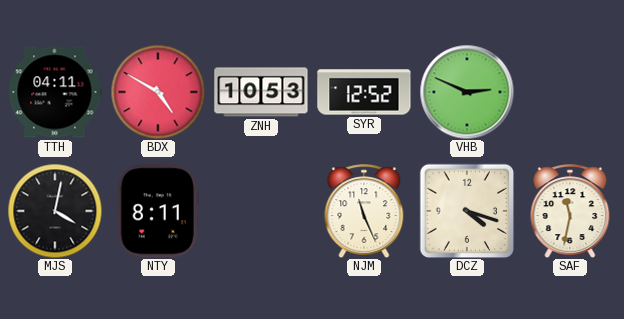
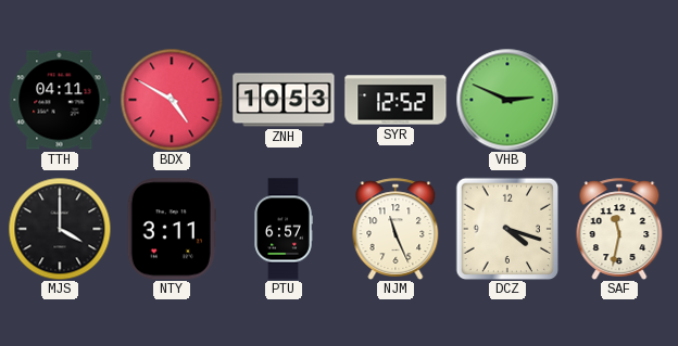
MJS: 4:02 -> 4:00 (60, 229)
NTY: 8:11 -> 3:11 (172, 229)
PTU: none -> 6:57 (284, 229)
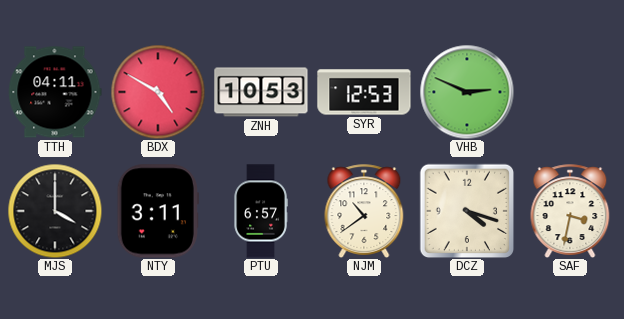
SYR: 12:52 -> 12:53 (364, 92)
NJM: 11:26 -> 10:39 (364, 211)
SAF: 11:32 -> 3:32 (570, 211)
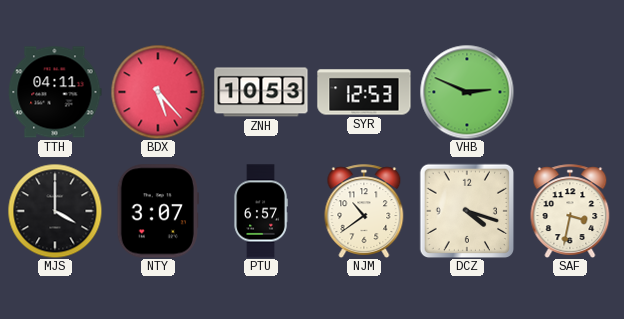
BDX: 4:50 -> 5:23 (158, 92)
NTY: 3:11 -> 3:07 (158, 211)
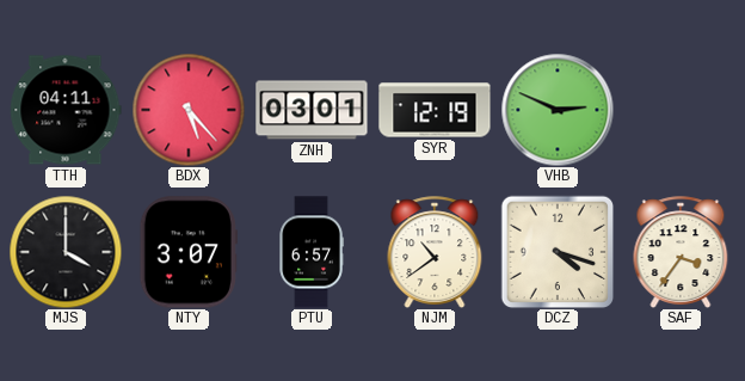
ZNH: 10:53 -> 03:01 (312, 110)
SYR: 12:53 -> 12:19 (435, 110)
SAF: 3:32 -> 3:36 (681, 252)
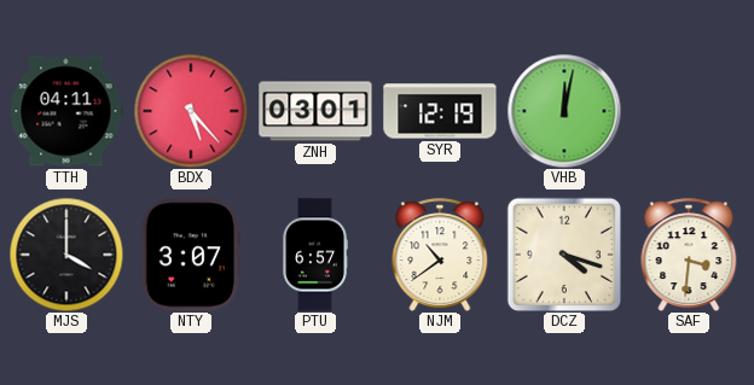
VHB: 2:49 -> 12:02 (564, 111)
SAF: 3:36 -> 3:31 (689, 255)
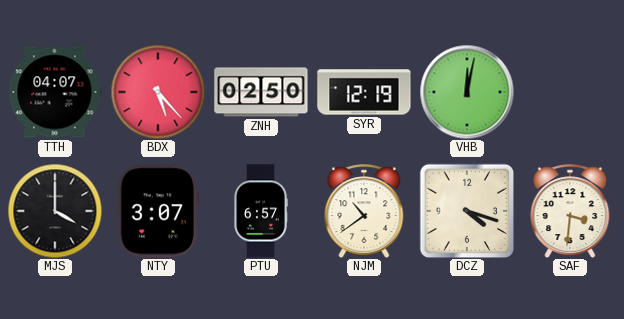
TTH: 04:11 -> 04:07 (55, 92)
ZNH: 03:01 -> 02:50 (261, 92)
